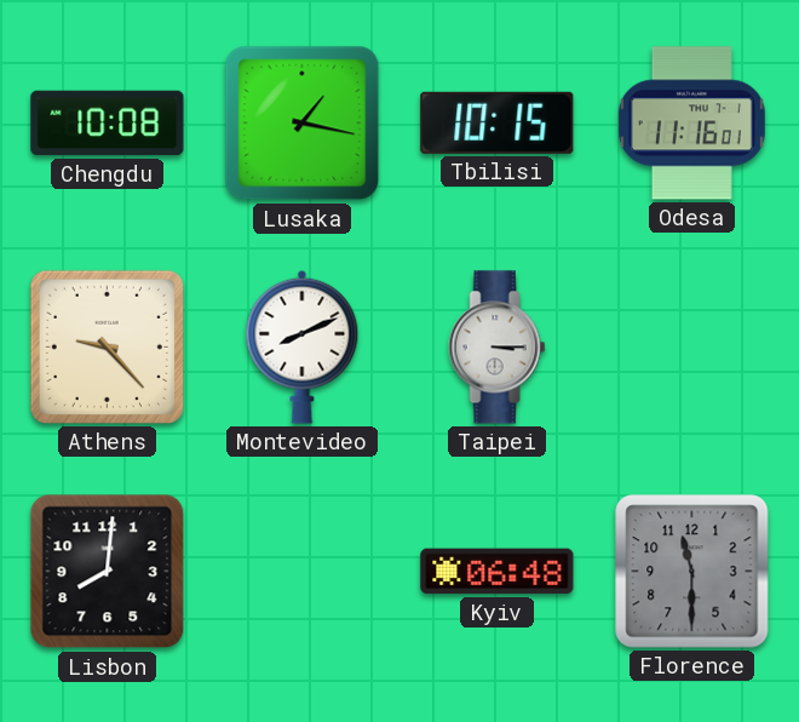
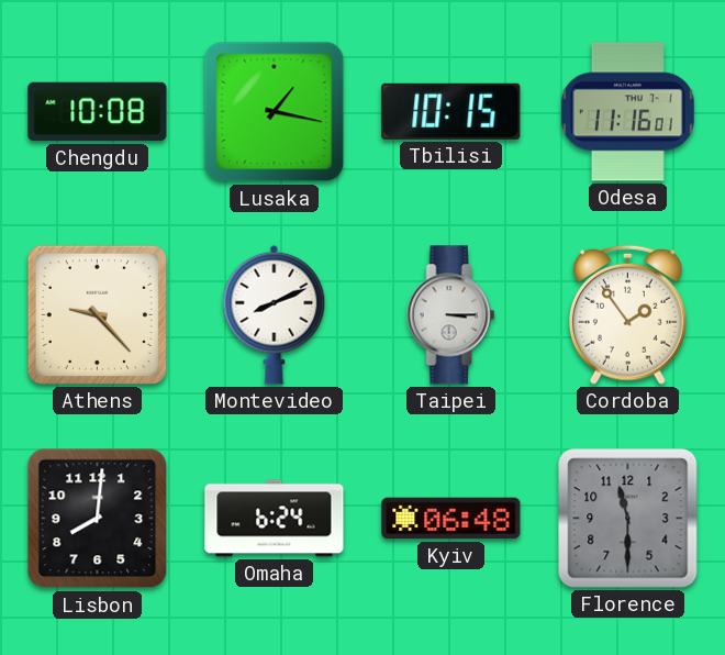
Cordoba: none -> 1:54 (627, 314)
Omaha: none -> 6:24 (275, 519)
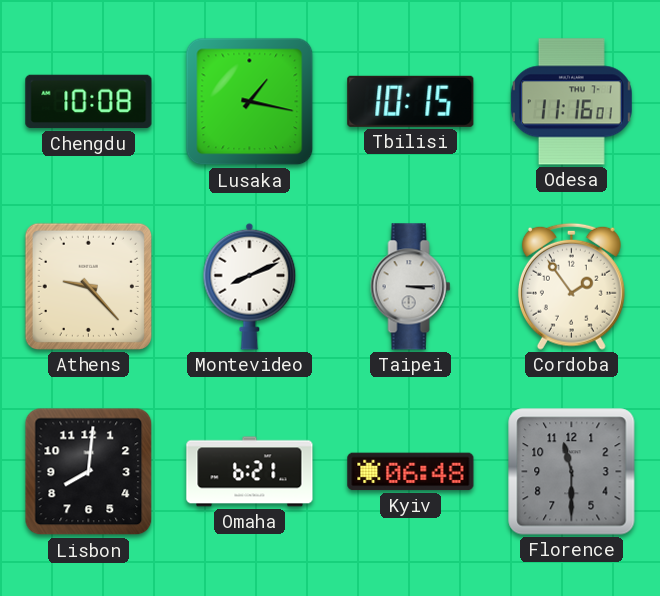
Omaha: 6:24 -> 6:21 (250, 472)
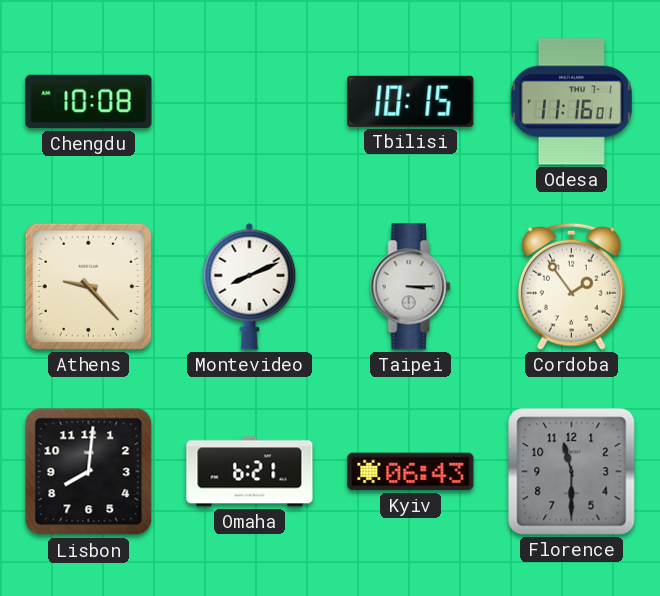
Lusaka: 1:17 -> none (250, 102)
Kyiv: 06:48 -> 06:43 (411, 472)
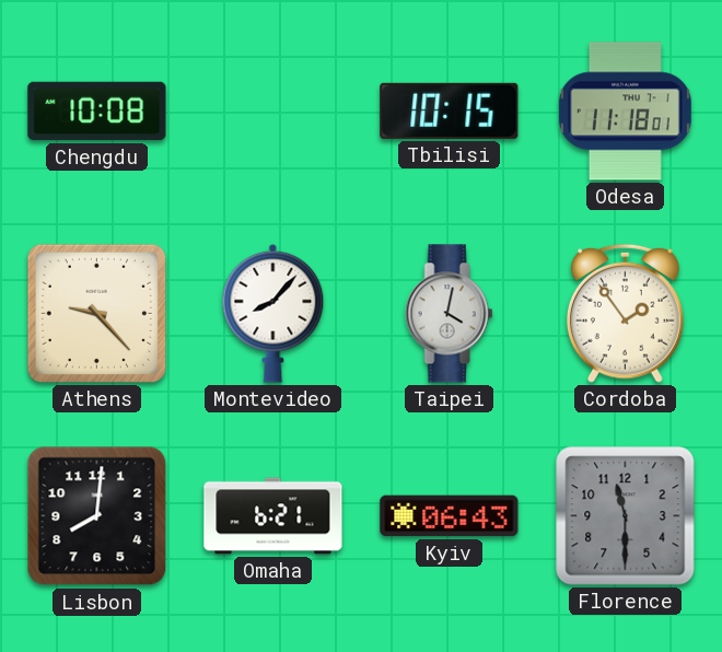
Odesa: 11:16 -> 11:18 (625, 112)
Montevideo: 8:11 -> 8:07 (273, 313)
Taipei: 3:15 -> 4:02 (450, 314)
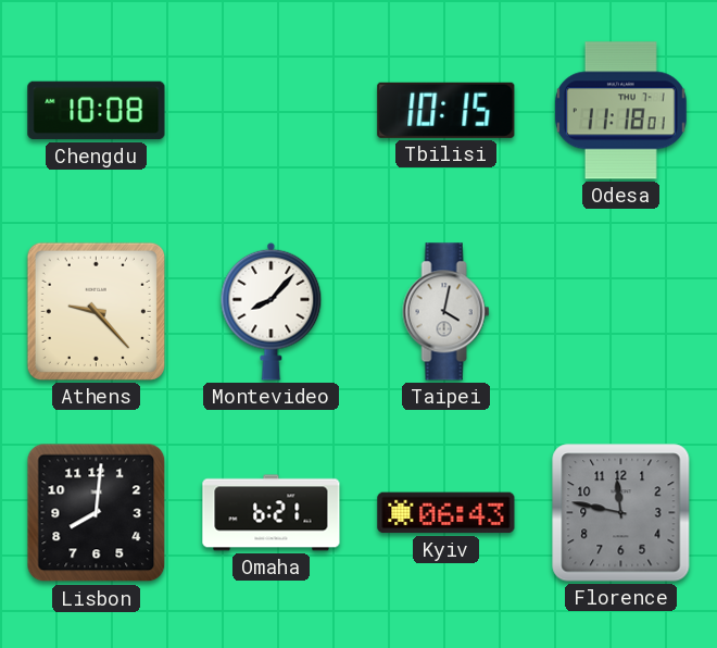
Cordoba: 1:54 -> none (625, 313)
Florence: 11:30 -> 11:47 (621, 513)
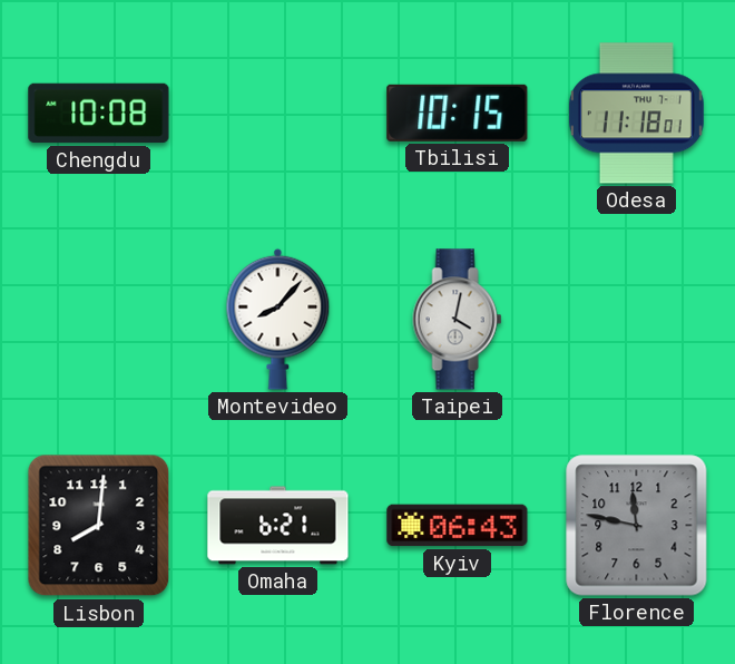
Athens: 9:23 -> none (96, 311)
